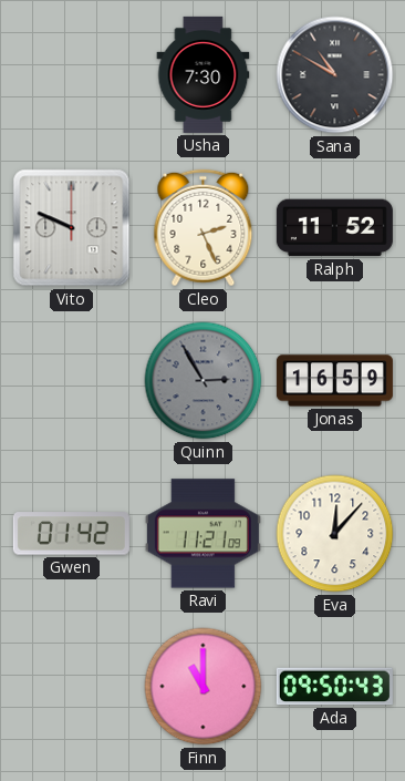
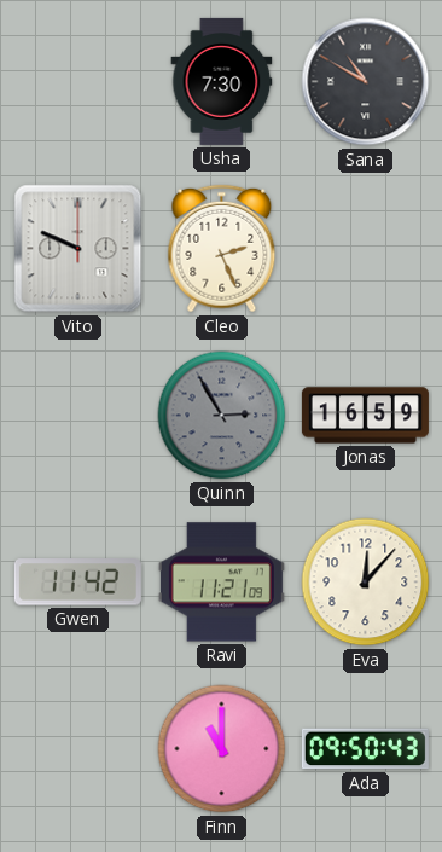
Ralph: 11:52 -> none (334, 228)
Gwen: 01:42 -> 11:42 (77, 583)
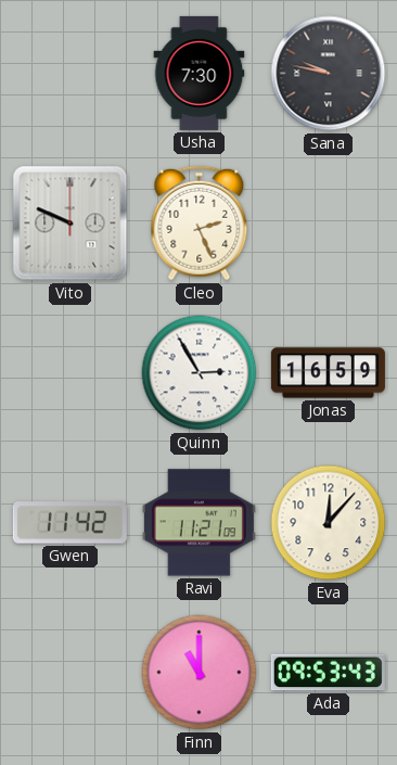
Sana: 10:50 -> 9:47 (329, 74)
Quinn dial: grey -> white (200, 373)
Ada: 09:50 -> 09:53 (328, 673)
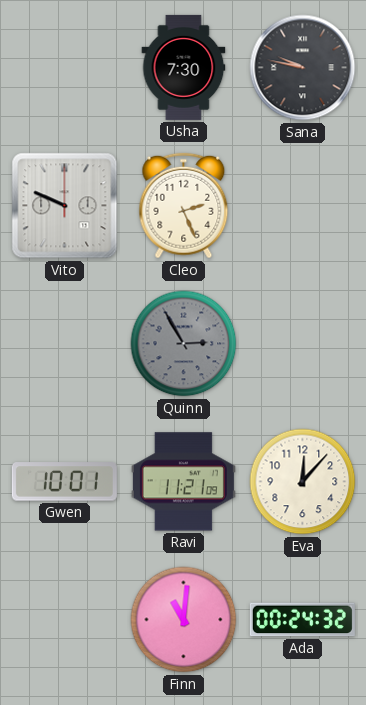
Quinn dial: white -> grey (184, 344)
Jonas: 16:59 -> none (328, 373)
Gwen: 11:42 -> 10:01 (64, 482)
Finn: 11:00 -> 11:01 (184, 620)
Ada: 09:53 -> 00:24 (302, 620)
